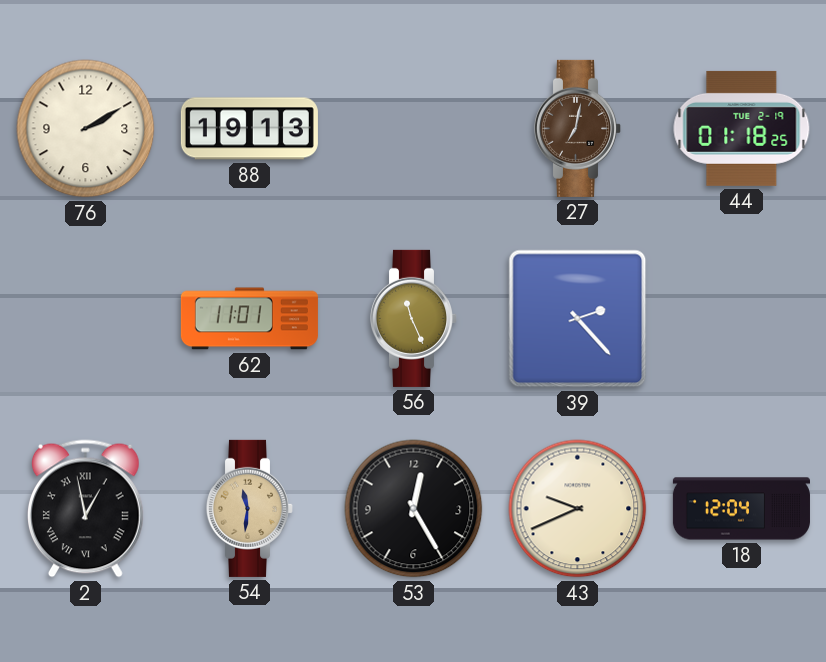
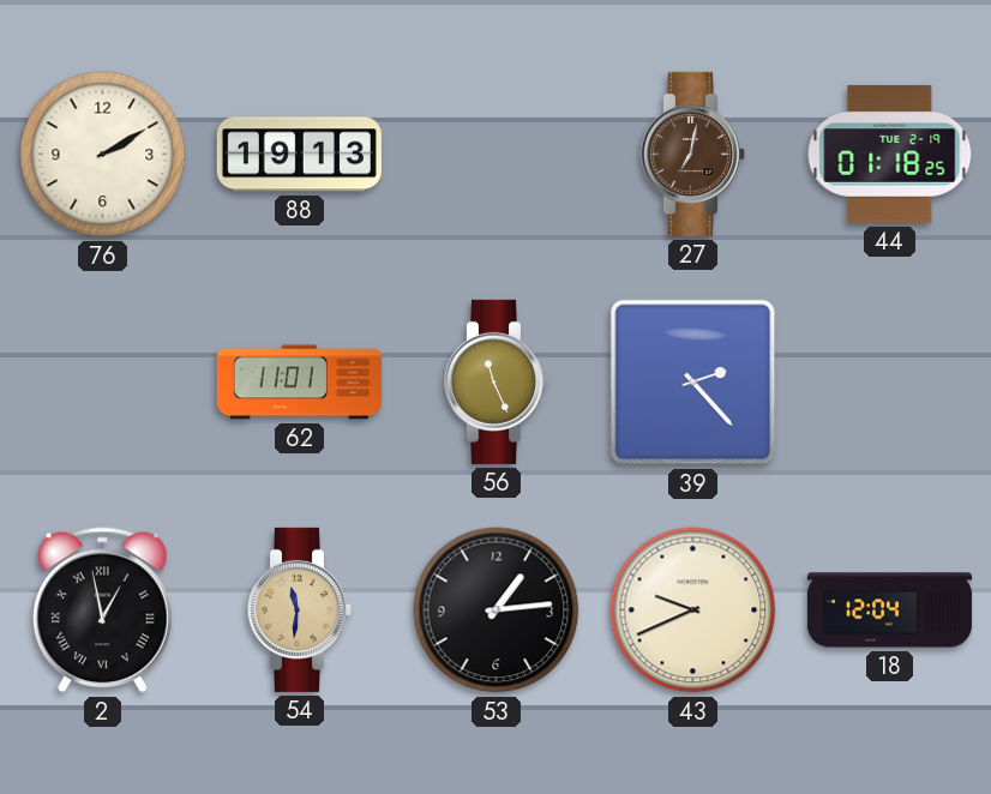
53: 12:25 -> 1:14 (497, 610)
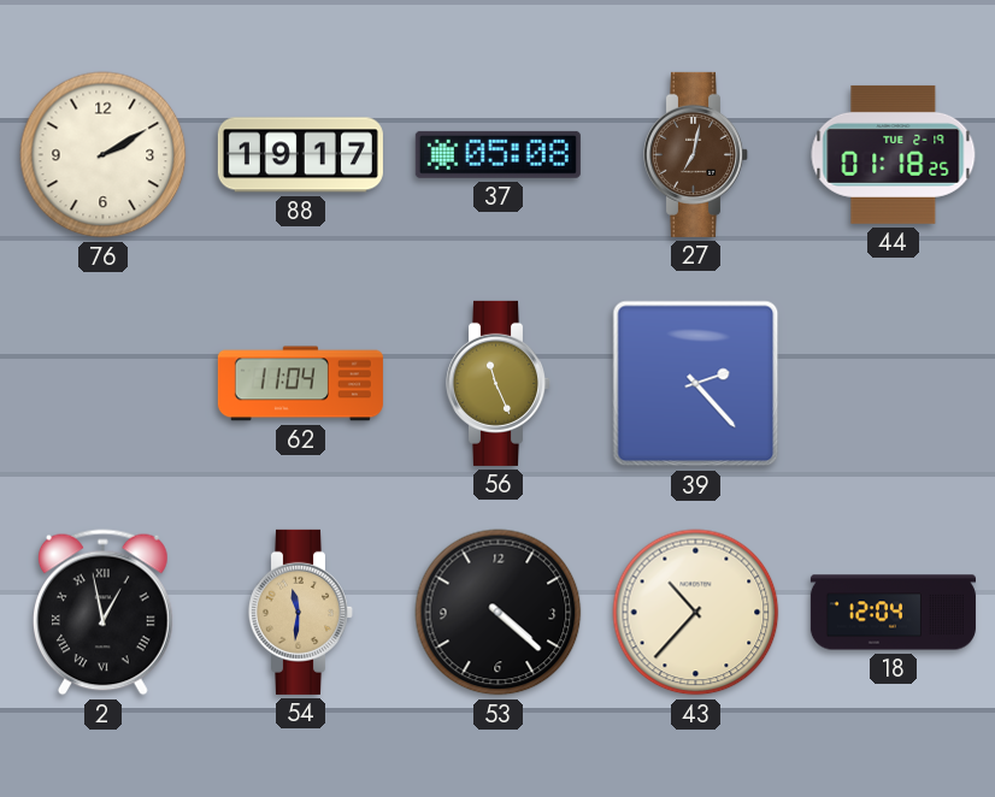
88: 19:13 -> 19:17 (300, 155)
37: none -> 05:08 (497, 154)
62: 11:01 -> 11:04 (300, 384)
53: 1:14 -> 4:22 (499, 613)
43: 9:41 -> 10:37 (696, 613)
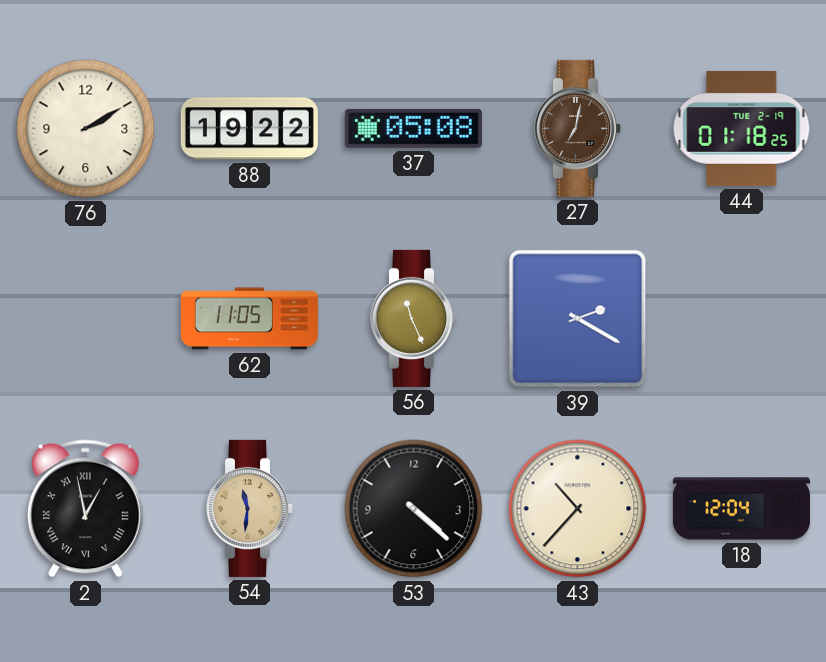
88: 19:17 -> 19:22 (249, 129)
62: 11:04 -> 11:05 (249, 319)
39: 2:23 -> 2:20 (578, 319)
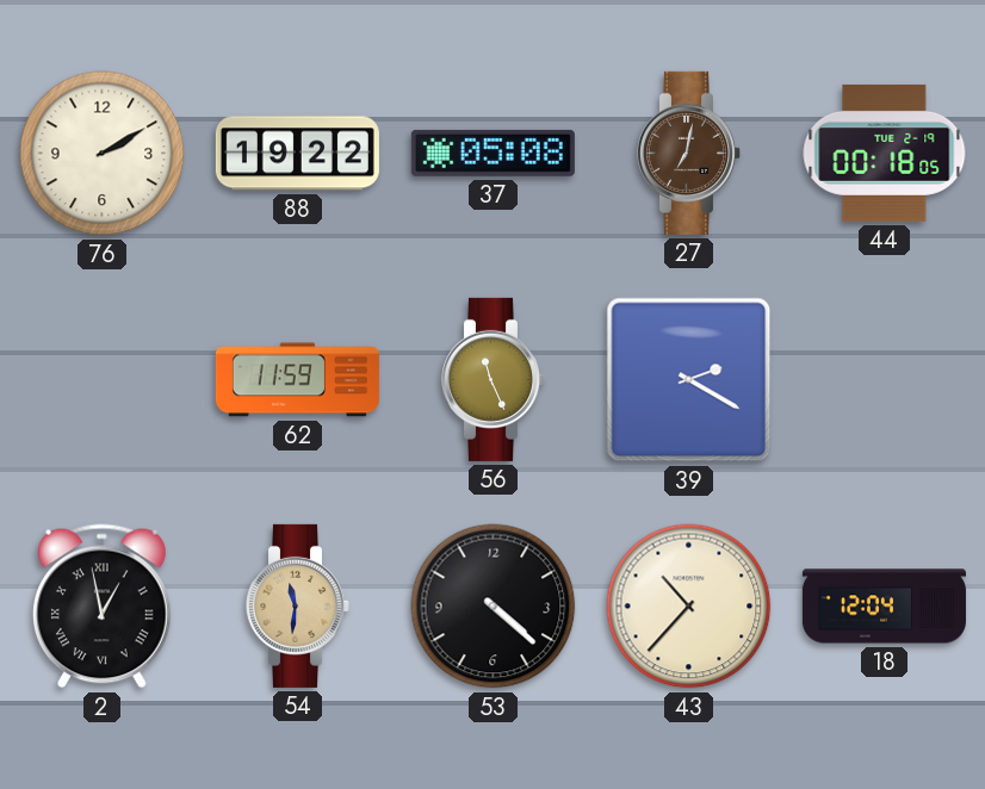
44: 01:18 -> 00:18 (885, 153)
62: 11:05 -> 11:59 (297, 380)
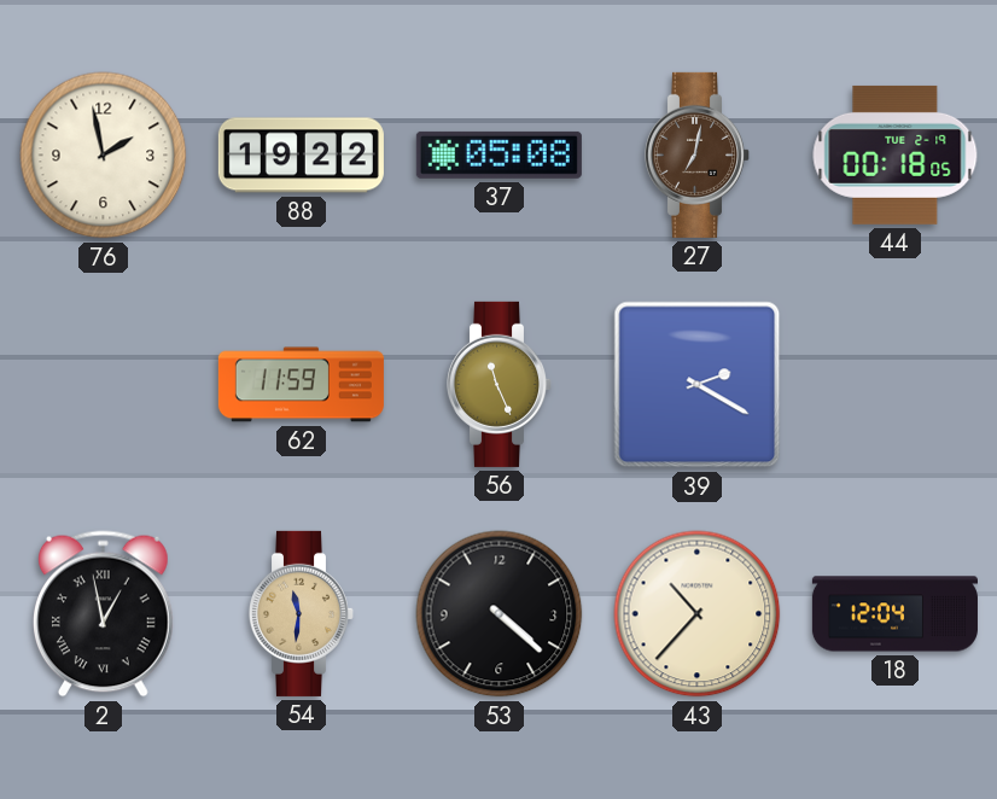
76: 2:10 -> 1:58 (104, 156)
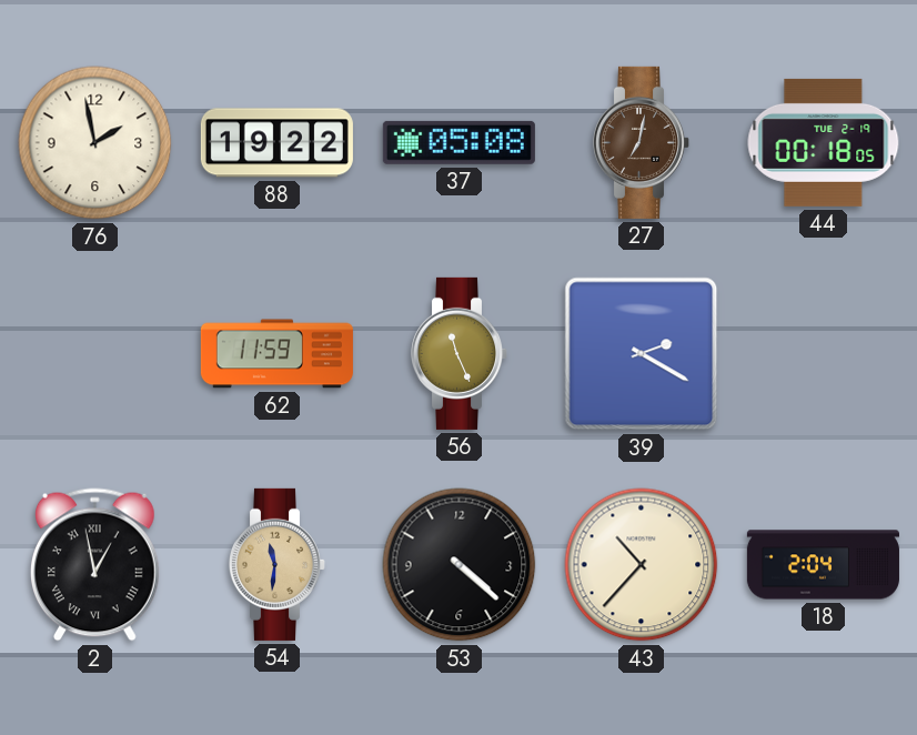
18: 12:04 -> 2:04 (823, 565)
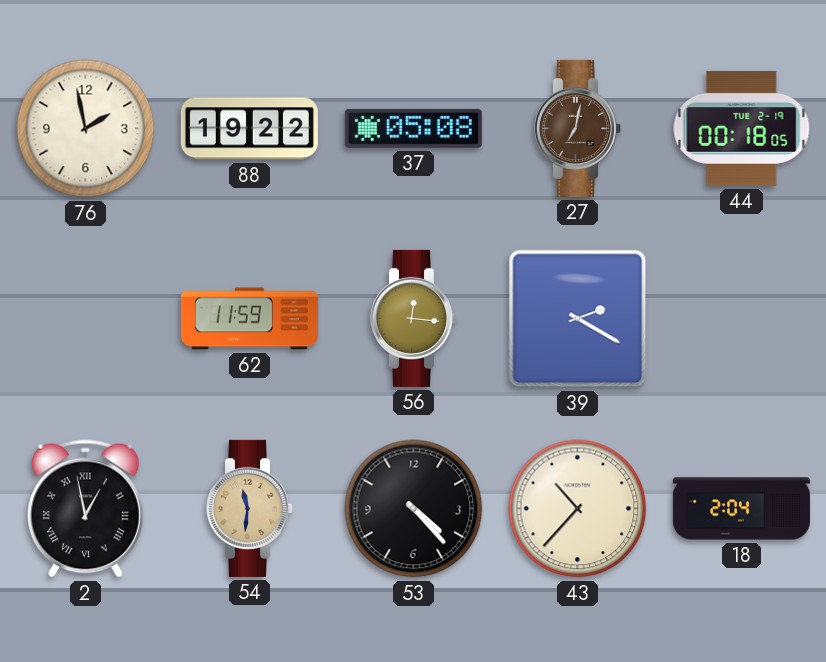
56: 11:26 -> 12:16 (414, 318)
53: 4:22 -> 4:23 (414, 509)
